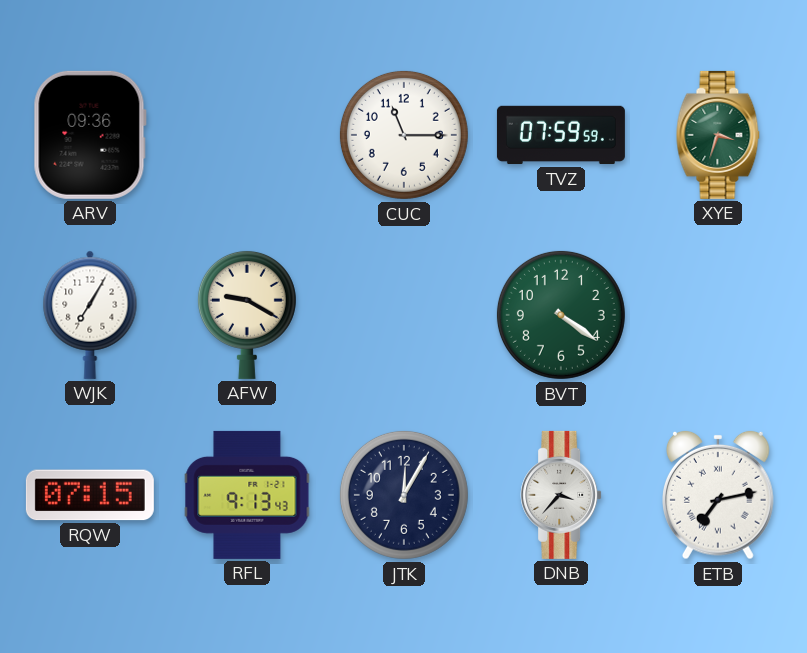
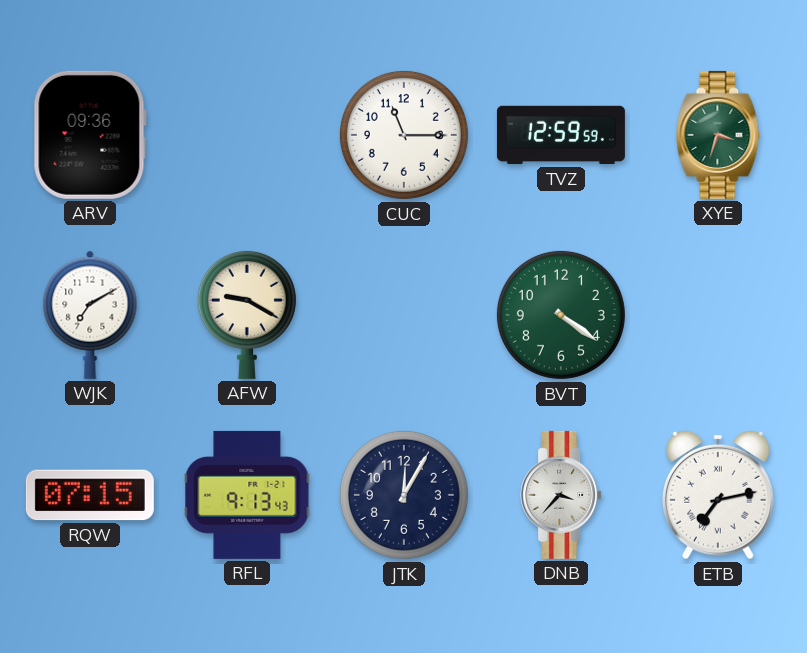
TVZ: 07:59 -> 12:59 (561, 135)
WJK: 7:05 -> 7:10 (90, 315)
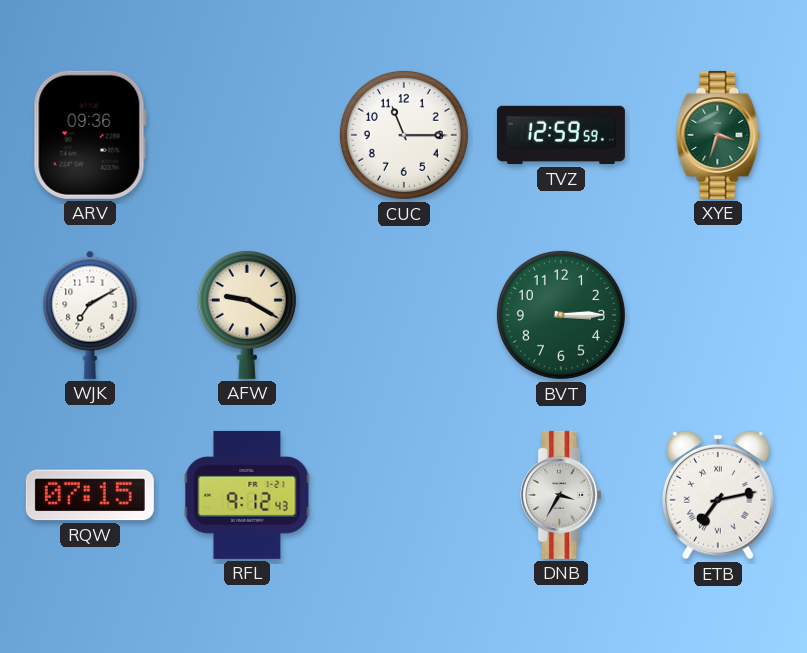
BVT: 4:21 -> 3:15 (561, 315)
RFL: 9:13 -> 9:12 (247, 495)
JTK: 12:05 -> none (404, 495)
DNB: 3:37 -> 3:35 (561, 495)
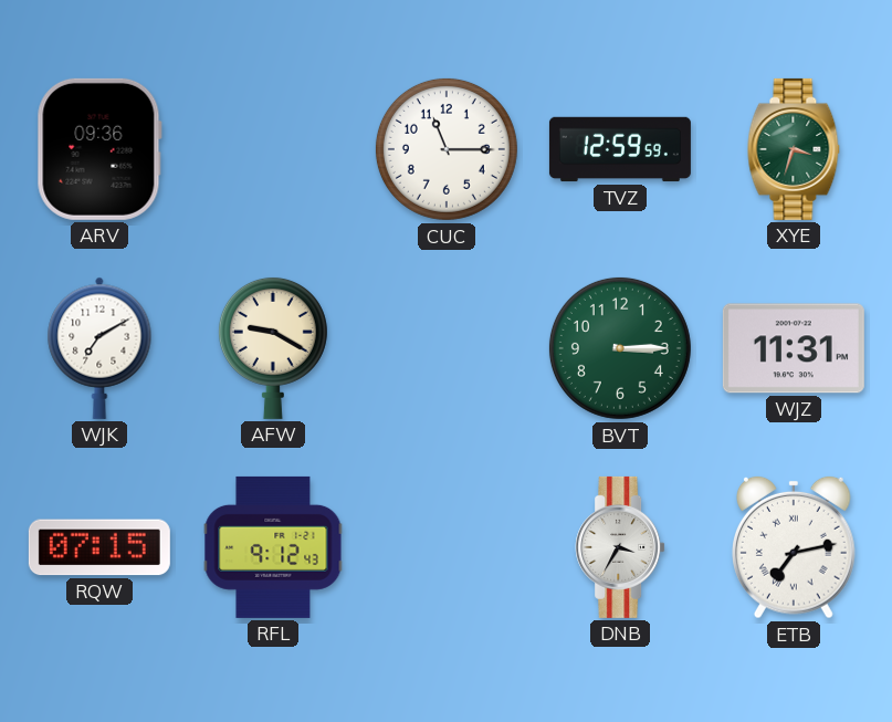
WJZ: none -> 11:31 (794, 348)
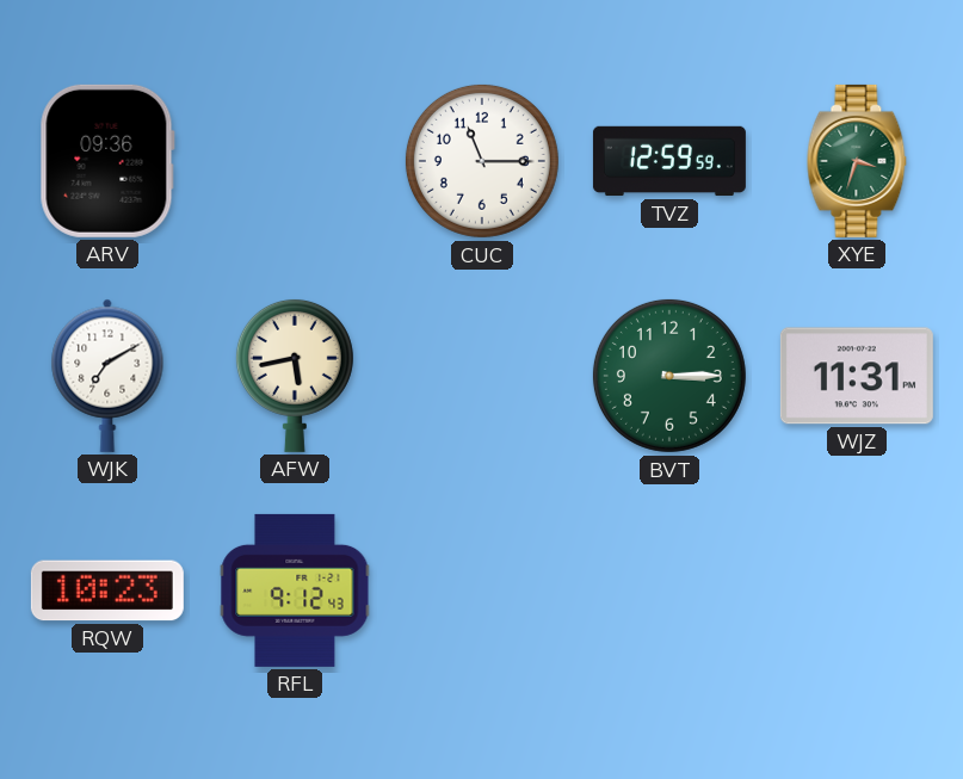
AFW: 9:20 -> 5:43 (295, 375)
RQW: 07:15 -> 10:23 (107, 591)
DNB: 3:35 -> none (620, 547)
ETB: 7:13 -> none (795, 547)
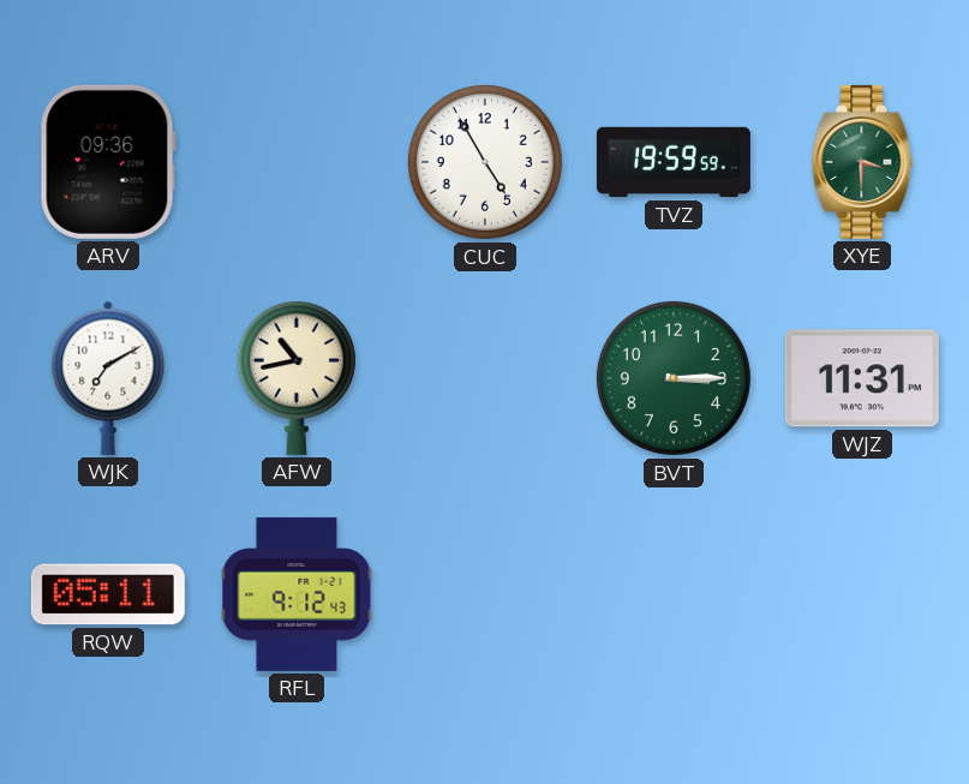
CUC: 11:15 -> 4:55 (485, 162)
TVZ: 12:59 -> 19:59 (674, 162)
XYE: 3:33 -> 3:30 (862, 162)
AFW: 5:43 -> 10:43 (297, 377)
RQW: 10:23 -> 05:11 (108, 594)
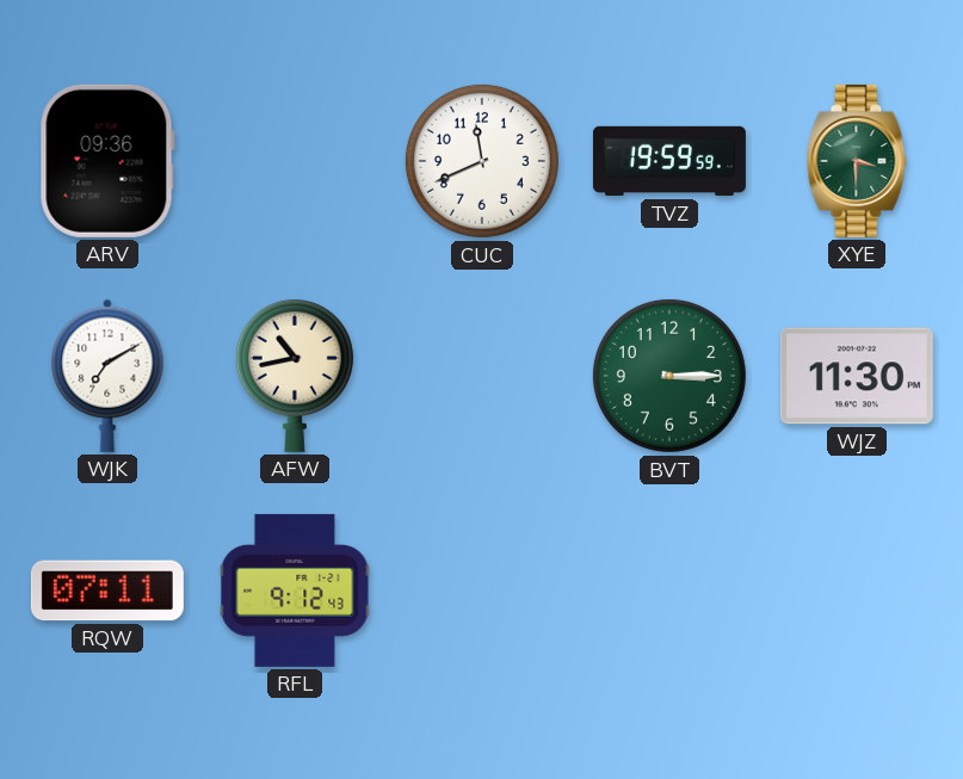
CUC: 4:55 -> 11:41 (482, 161)
WJZ: 11:31 -> 11:30 (857, 376)
RQW: 05:11 -> 07:11 (107, 591)
